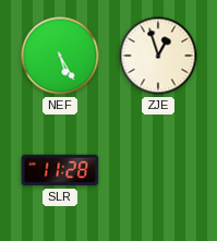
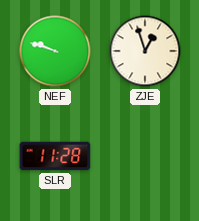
NEF: 5:25 -> 9:48 (55, 51)
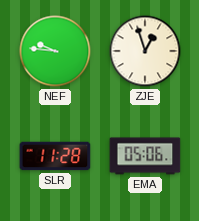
NEF: 9:48 -> 9:46 (55, 51)
EMA: none -> 05:06 (145, 156)
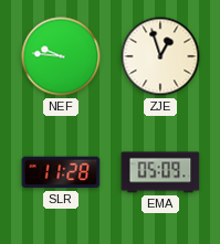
EMA: 05:06 -> 05:09 (160, 172)
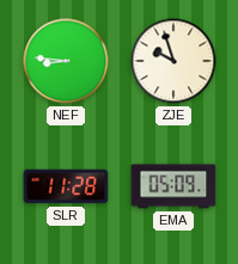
NEF: 9:46 -> 8:46 (66, 61)
ZJE: 12:57 -> 9:57 (173, 61)
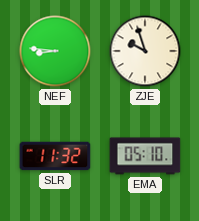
SLR: 11:28 -> 11:32 (55, 156)
EMA: 05:09 -> 05:10 (145, 156)
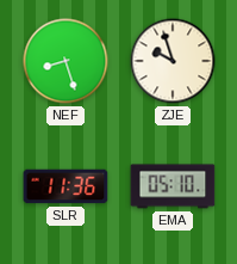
NEF: 8:46 -> 8:27 (66, 61)
SLR: 11:32 -> 11:36 (66, 186)
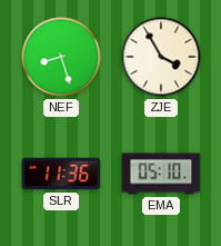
ZJE: 9:57 -> 3:55 (161, 57)
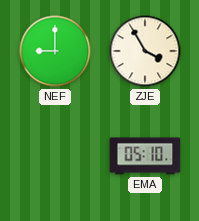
NEF: 8:27 -> 9:00 (55, 51)
SLR: 11:36 -> none (61, 174)
